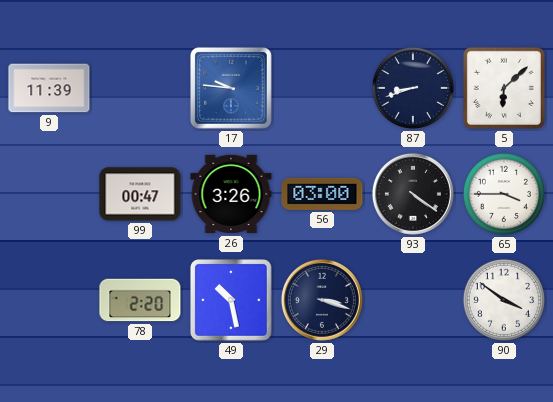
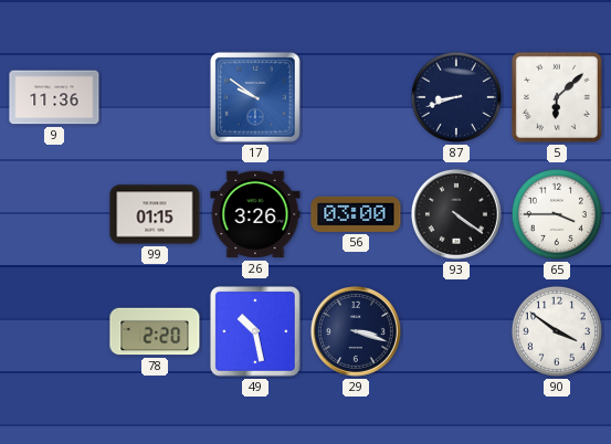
9: 11:39 -> 11:36 (54, 97)
17: 9:46 -> 9:51 (255, 97)
99: 00:47 -> 01:15 (155, 214)
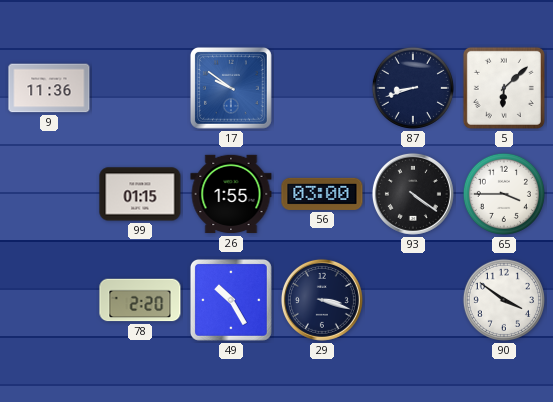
26: 3:26 -> 1:55 (231, 194)
49: 10:28 -> 10:25 (231, 300)
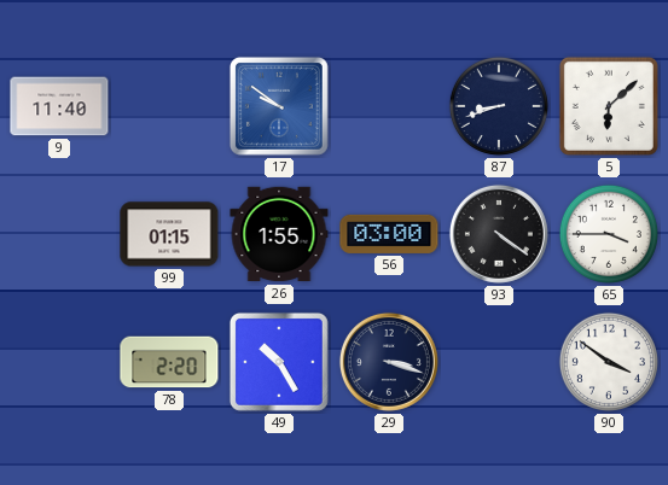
9: 11:36 -> 11:40 (59, 106)
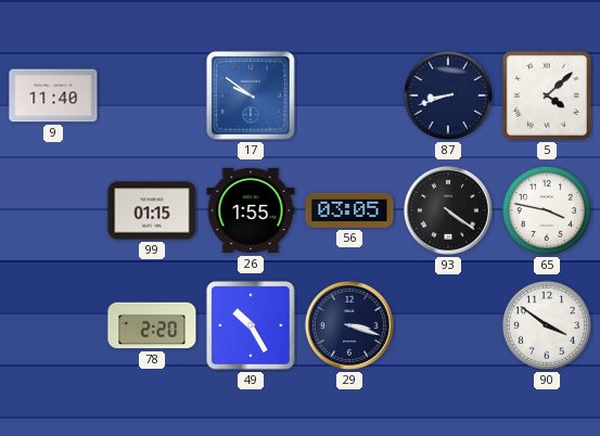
5: 6:08 -> 4:08 (547, 95)
56: 03:00 -> 03:05 (349, 210)
65: 3:45 -> 3:47 (547, 210)
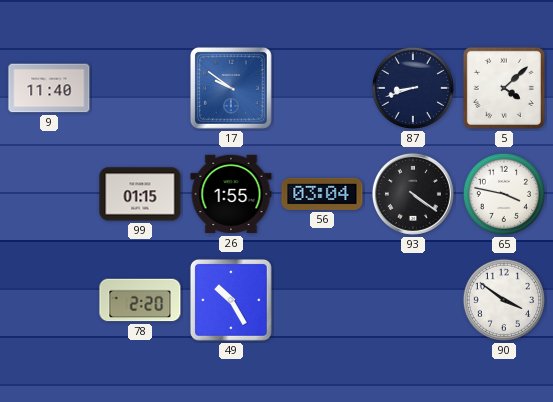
56: 03:05 -> 03:04 (322, 194)
29: 3:18 -> none (349, 325)
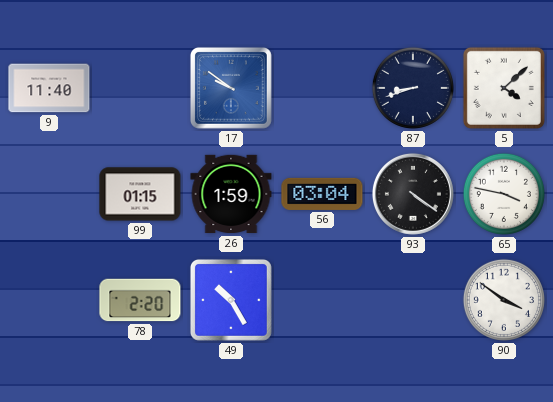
26: 1:55 -> 1:59 (231, 194)
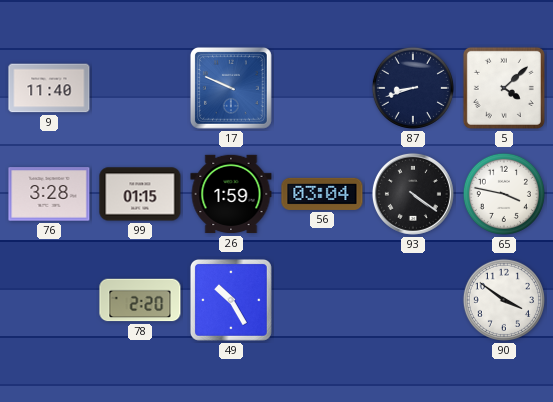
17: 9:51 -> 9:49 (231, 88)
76: none -> 3:28 (49, 194)
